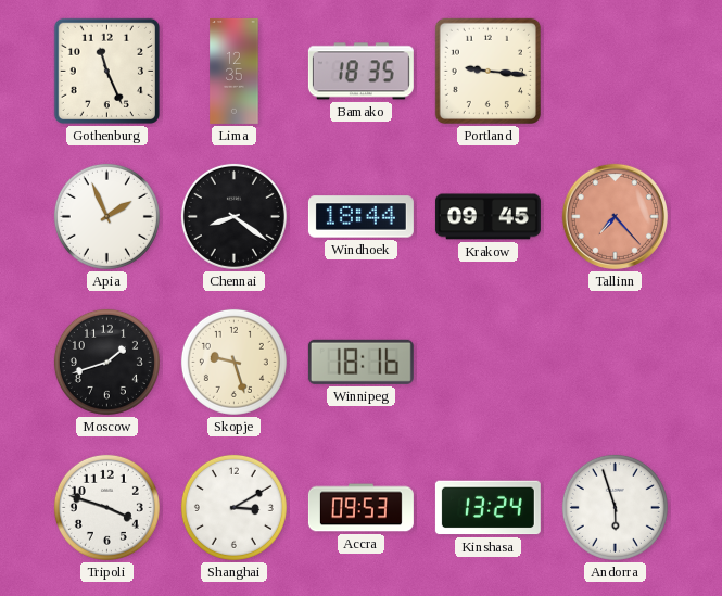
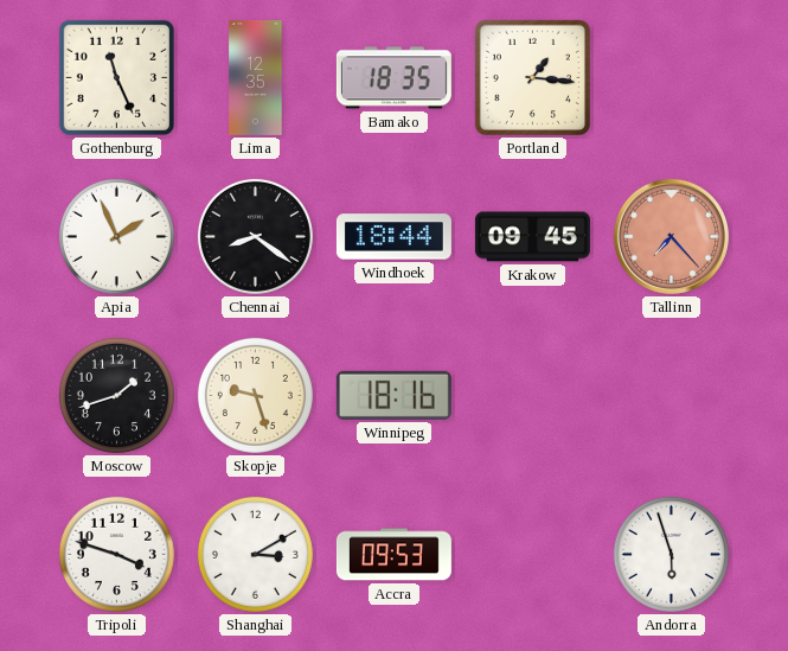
Portland: 9:16 -> 1:16 (532, 77)
Kinshasa: 13:24 -> none (487, 508)
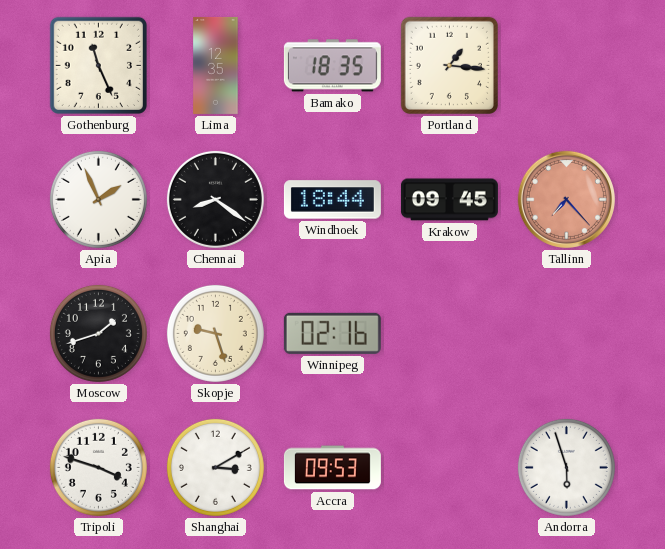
Winnipeg: 18:16 -> 02:16 (332, 333)
